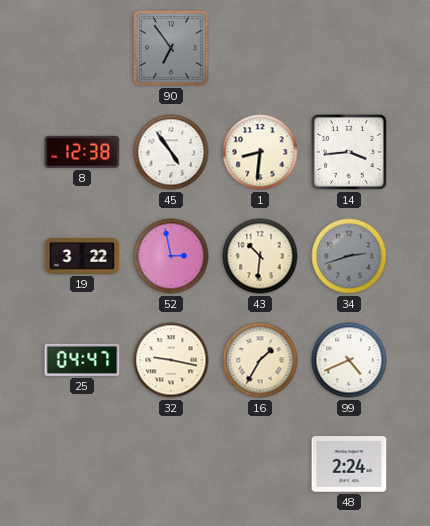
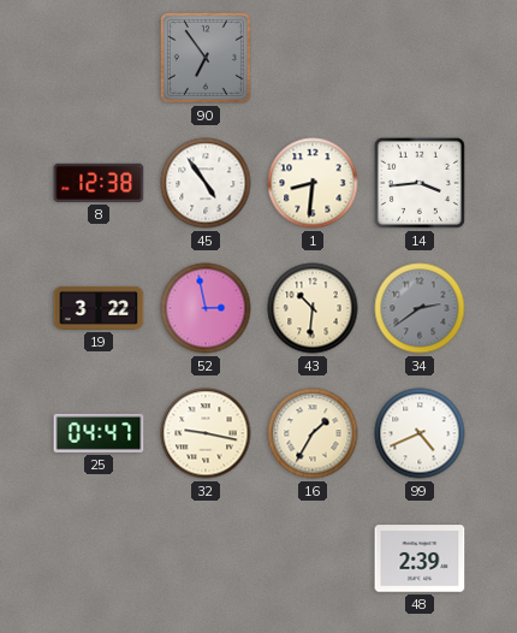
34: 2:42 -> 2:39 (420, 308)
48: 2:24 -> 2:39 (420, 558)
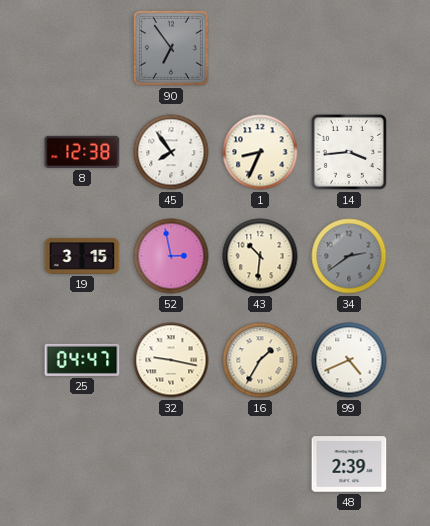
45: 4:54 -> 7:54 (171, 152)
1: 8:31 -> 8:34 (260, 152)
19: 3:22 -> 3:15 (82, 256)
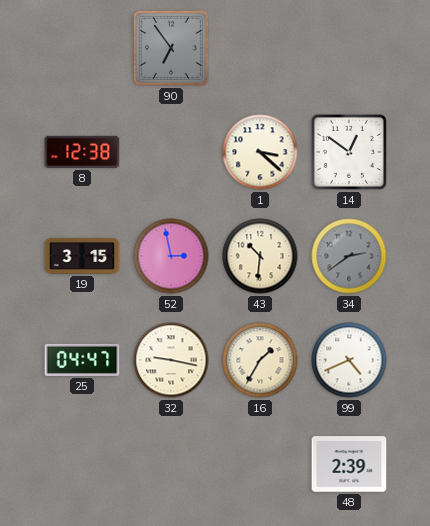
45: 7:54 -> none (171, 152)
1: 8:34 -> 3:22 (260, 152)
14: 3:44 -> 12:51 (349, 152)
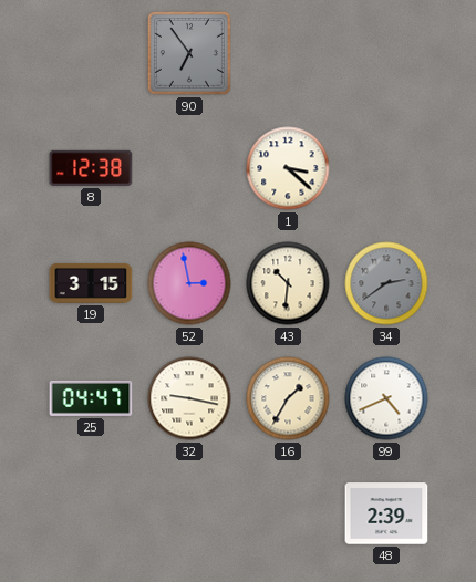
14: 12:51 -> none (349, 152)
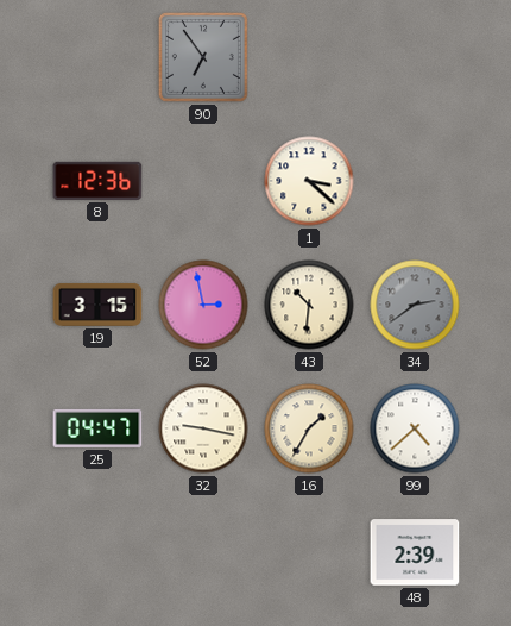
8: 12:38 -> 12:36 (97, 181)
99: 4:41 -> 4:38 (415, 428)
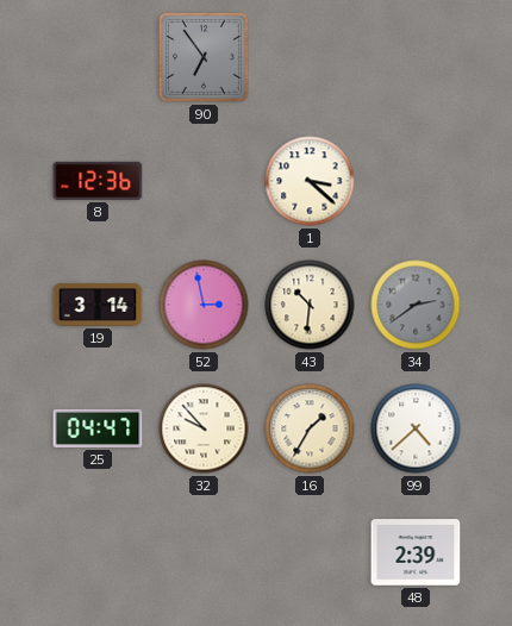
19: 3:15 -> 3:14 (98, 305)
32: 9:17 -> 9:53 (204, 428)
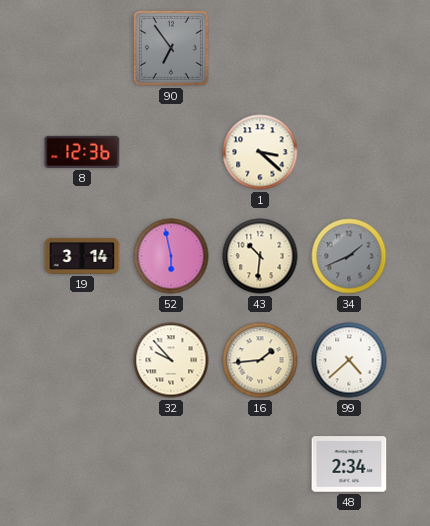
52: 2:58 -> 5:58 (171, 256)
34: 2:39 -> 1:41 (349, 256)
25: 04:47 -> none (98, 428)
16: 1:35 -> 1:44 (260, 360)
48: 2:39 -> 2:34 (349, 464)
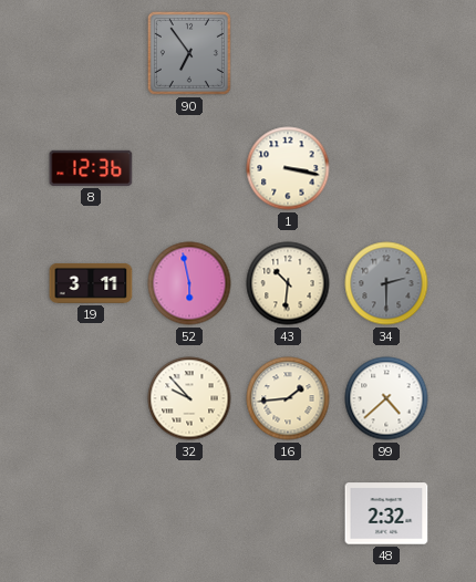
1: 3:22 -> 3:17 (288, 168)
19: 3:14 -> 3:11 (91, 283)
34: 1:41 -> 2:30 (386, 283)
48: 2:34 -> 2:32 (386, 513)
